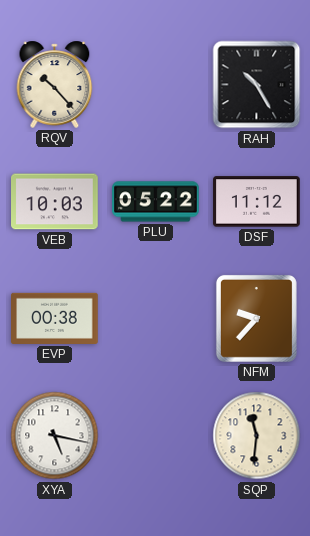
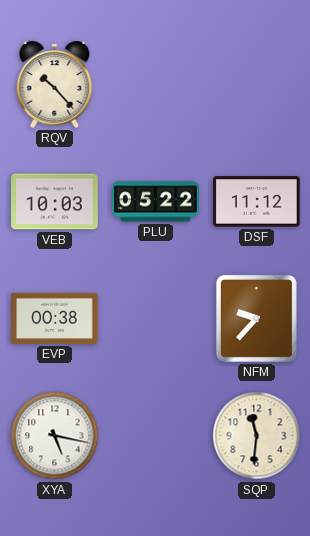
RAH: 10:25 -> none (257, 85)
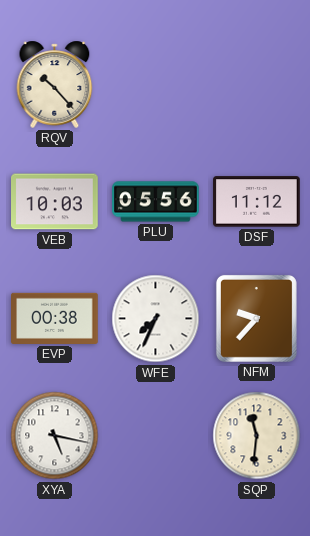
PLU: 05:22 -> 05:56 (156, 202)
WFE: none -> 7:34 (156, 319)
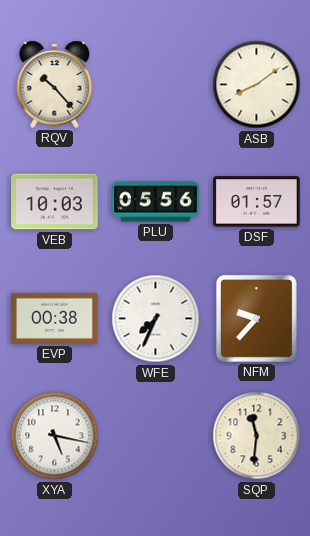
ASB: none -> 8:09 (257, 85)
DSF: 11:12 -> 01:57 (257, 202)
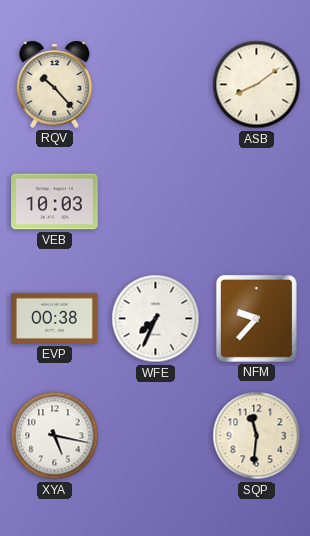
PLU: 05:56 -> none (156, 202)
DSF: 01:57 -> none (257, 202)
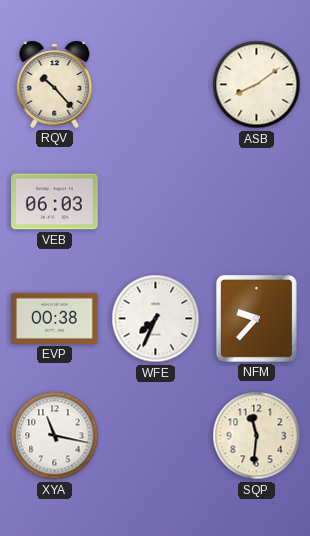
VEB: 10:03 -> 06:03 (55, 202)
XYA: 5:17 -> 11:17 (55, 436)
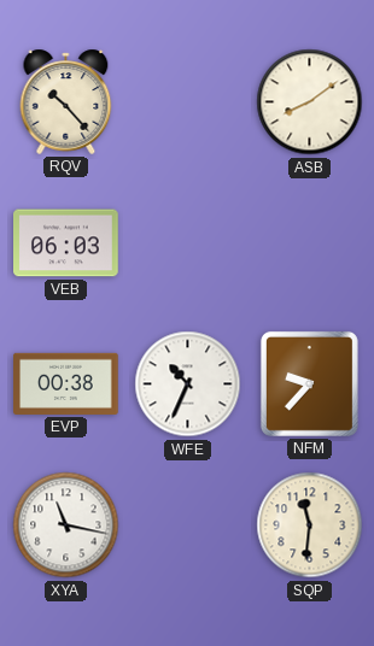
WFE: 7:34 -> 10:34 (188, 384)
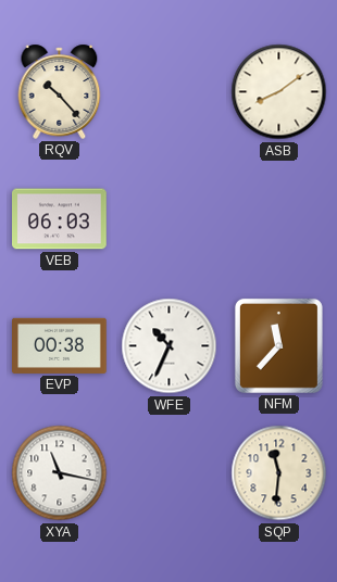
NFM: 9:37 -> 11:37 (278, 345)
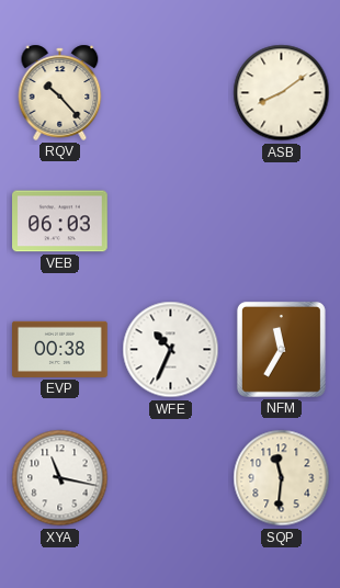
NFM: 11:37 -> 11:35 (281, 349)
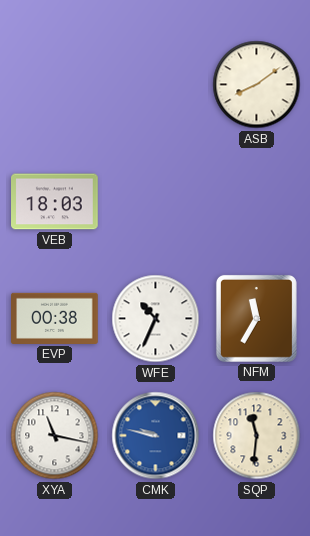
RQV: 10:23 -> none (60, 92)
VEB: 06:03 -> 18:03 (55, 202)
CMK: none -> 9:47 (156, 436)
